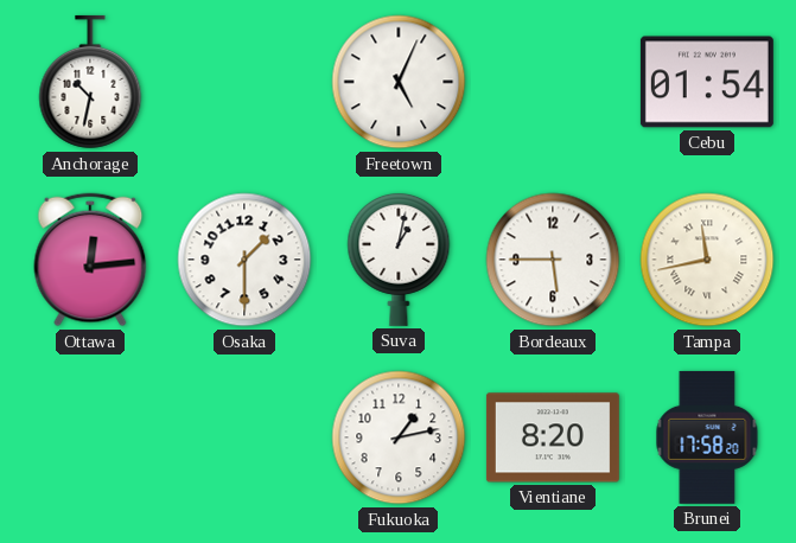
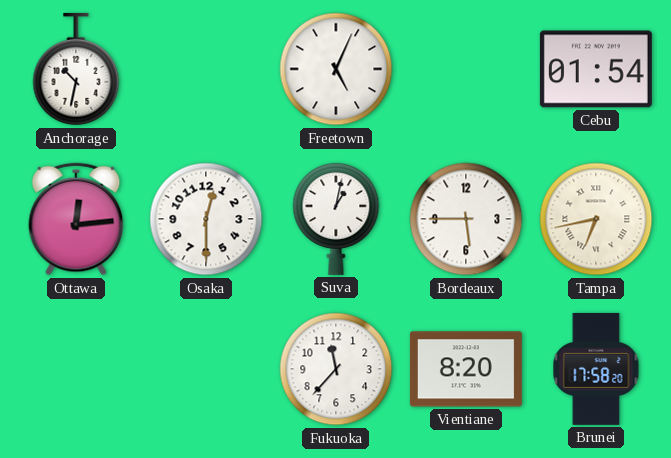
Osaka: 1:30 -> 12:30 (206, 219)
Tampa: 11:43 -> 6:43 (596, 219)
Fukuoka: 1:13 -> 11:37 (336, 369)
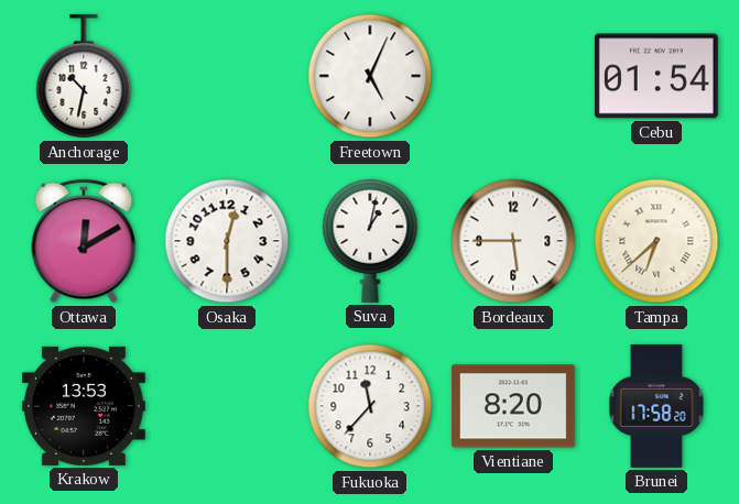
Ottawa: 12:14 -> 12:10 (84, 241)
Tampa: 6:43 -> 6:38 (656, 241)
Krakow: none -> 13:53 (84, 406)
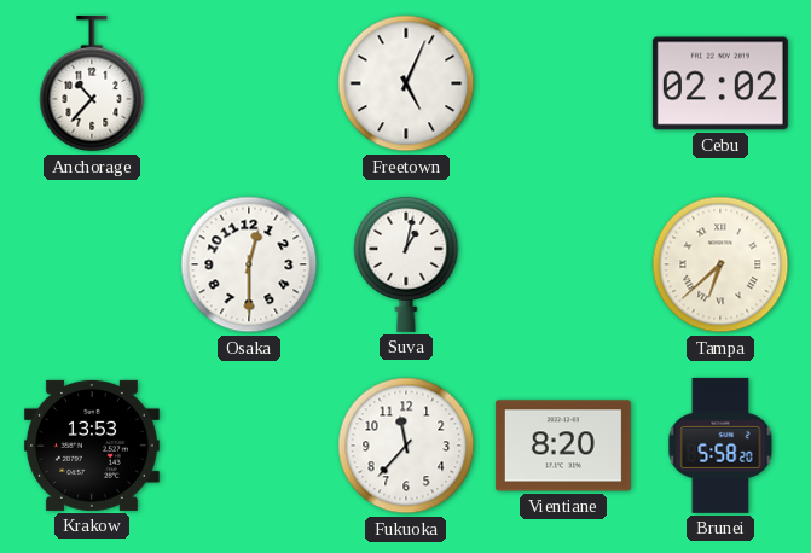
Anchorage: 10:32 -> 10:37 (92, 83)
Cebu: 01:54 -> 02:02 (720, 83)
Ottawa: 12:10 -> none (84, 241)
Bordeaux: 5:45 -> none (513, 241)
Brunei: 17:58 -> 5:58 (720, 446)
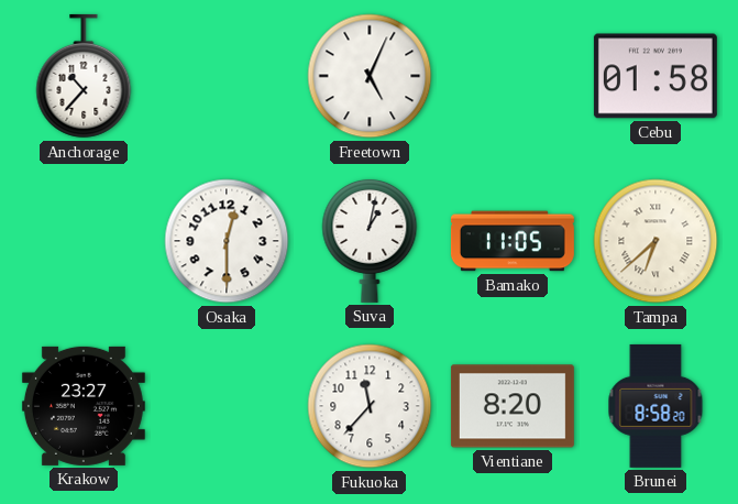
Cebu: 02:02 -> 01:58 (656, 76)
Bamako: none -> 11:05 (513, 241)
Krakow: 13:53 -> 23:27 (84, 406)
Brunei: 5:58 -> 8:58 (656, 406)
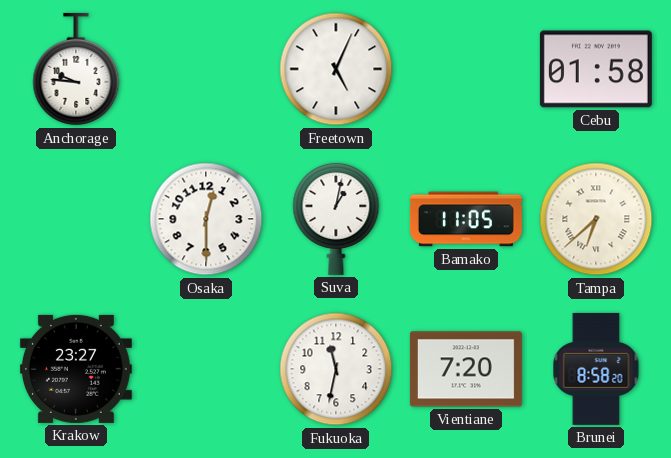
Anchorage: 10:37 -> 9:46 (76, 69)
Fukuoka: 11:37 -> 11:32 (336, 369)
Vientiane: 8:20 -> 7:20 (466, 369)
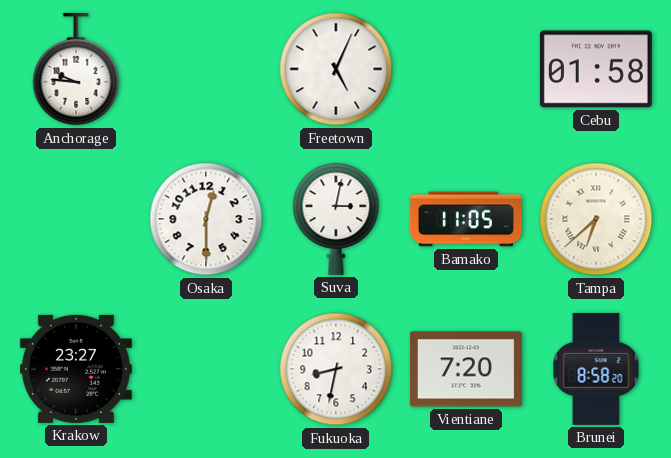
Suva: 1:02 -> 3:02 (336, 218)
Fukuoka: 11:32 -> 8:32 (336, 369)
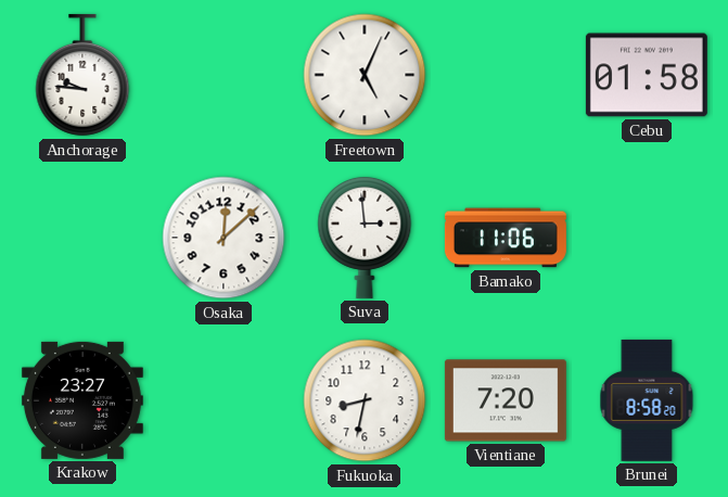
Osaka: 12:30 -> 12:08 (223, 238)
Suva: 3:02 -> 2:59 (365, 237)
Bamako: 11:05 -> 11:06 (506, 238)
Tampa: 6:38 -> none (596, 219)
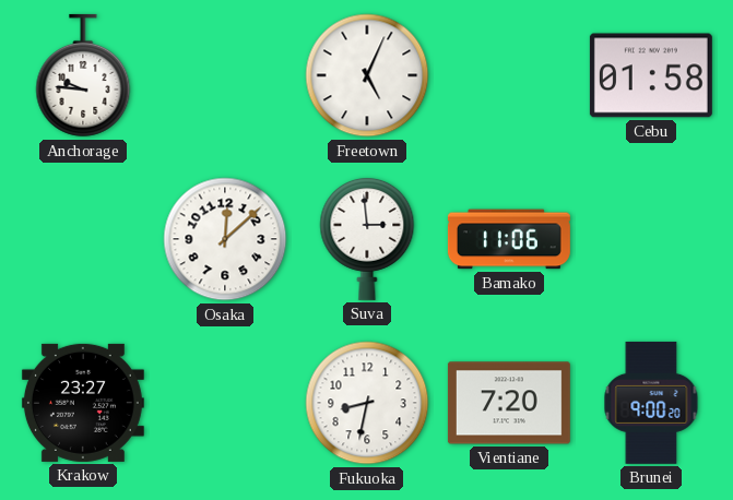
Brunei: 8:58 -> 9:00 (651, 403)
